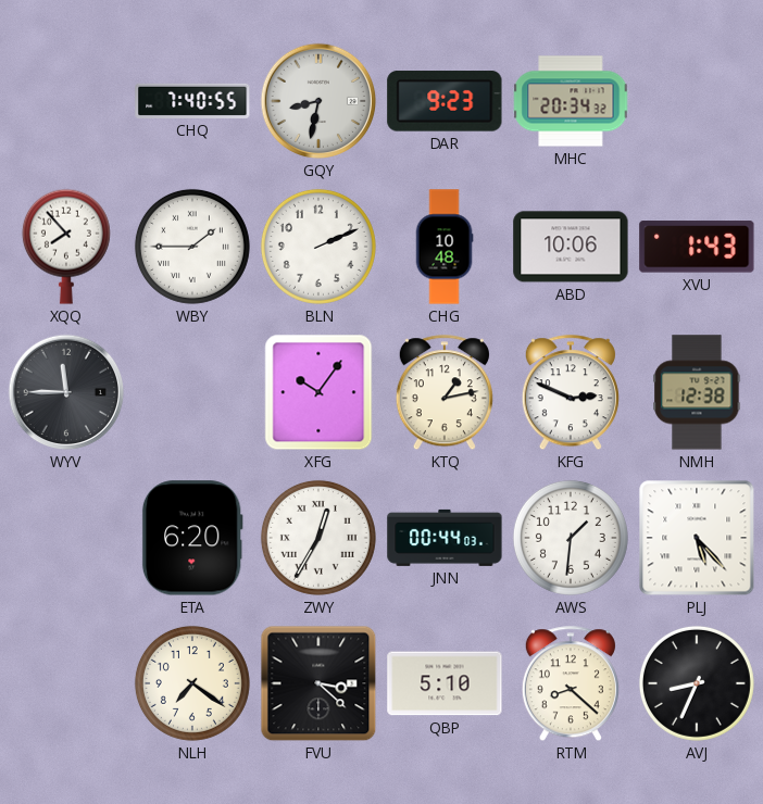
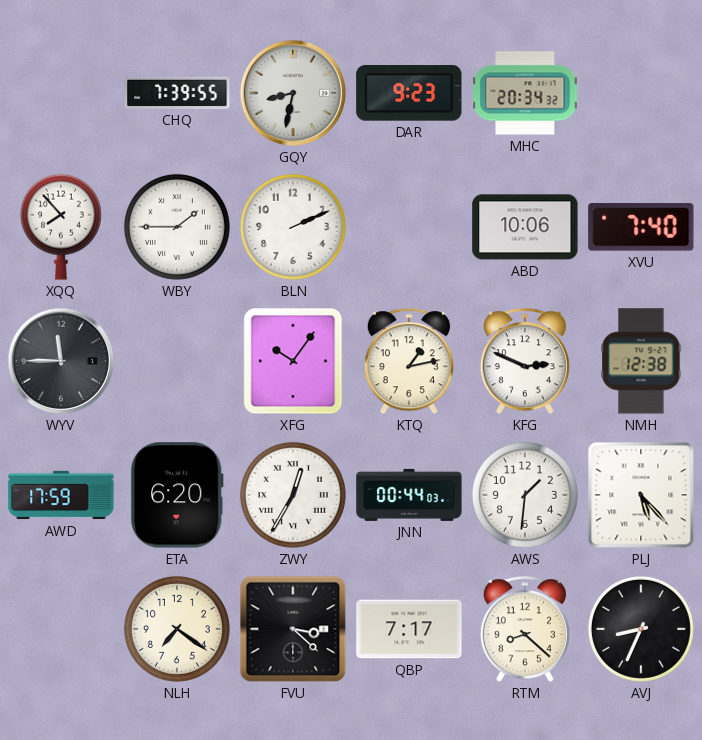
CHQ: 7:40 -> 7:39 (177, 93)
CHG: 10:48 -> none (445, 247)
XVU: 1:43 -> 7:40 (641, 227)
AWD: none -> 17:59 (61, 495)
QBP: 5:10 -> 7:17 (409, 629)
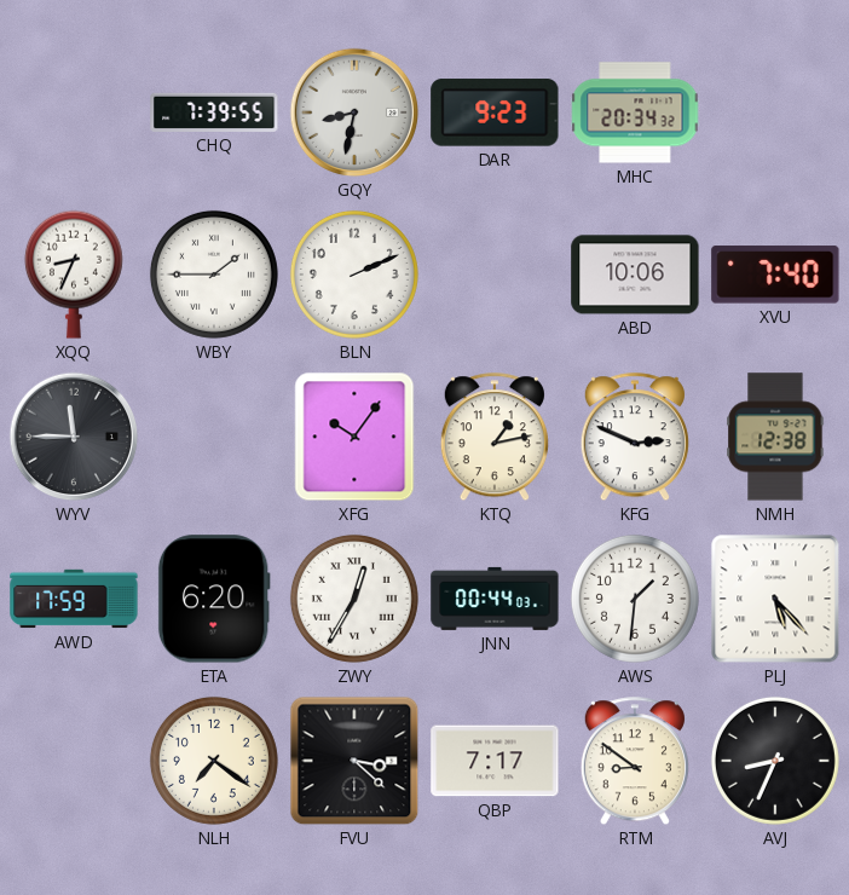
XQQ: 7:53 -> 8:34 (74, 275)
RTM: 8:22 -> 8:51 (635, 762)
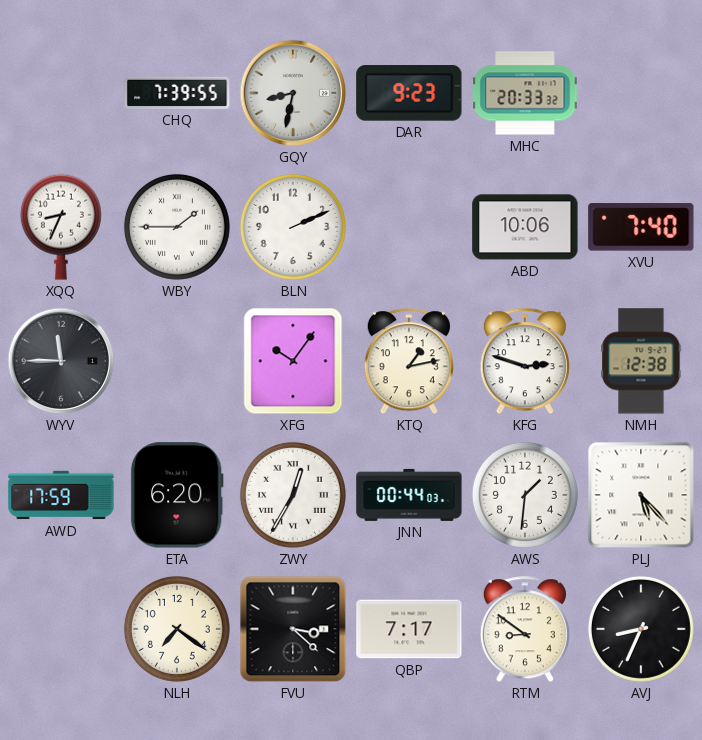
MHC: 20:34 -> 20:33 (525, 93)
KFG: 2:49 -> 2:48 (525, 362)
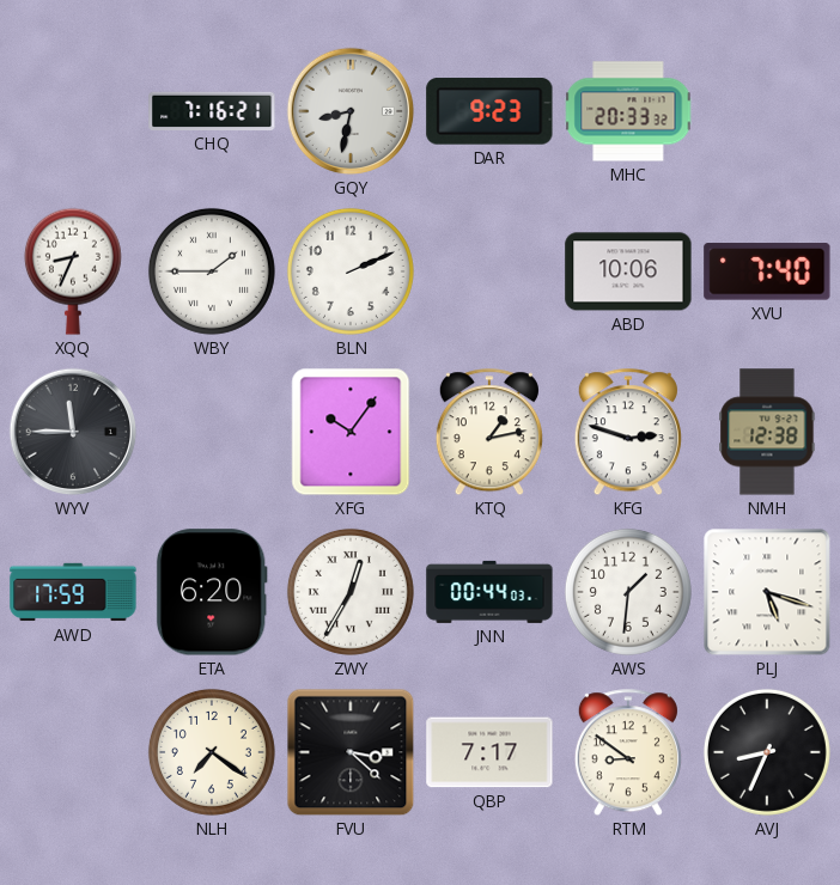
CHQ: 7:39 -> 7:16 (212, 111)
PLJ: 5:23 -> 5:18 (767, 592)
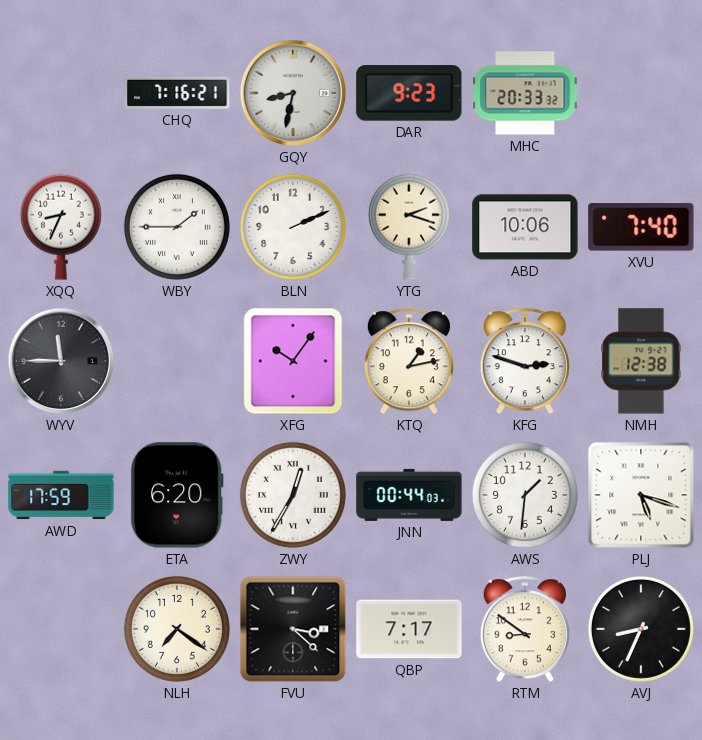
YTG: none -> 2:18 (409, 227)
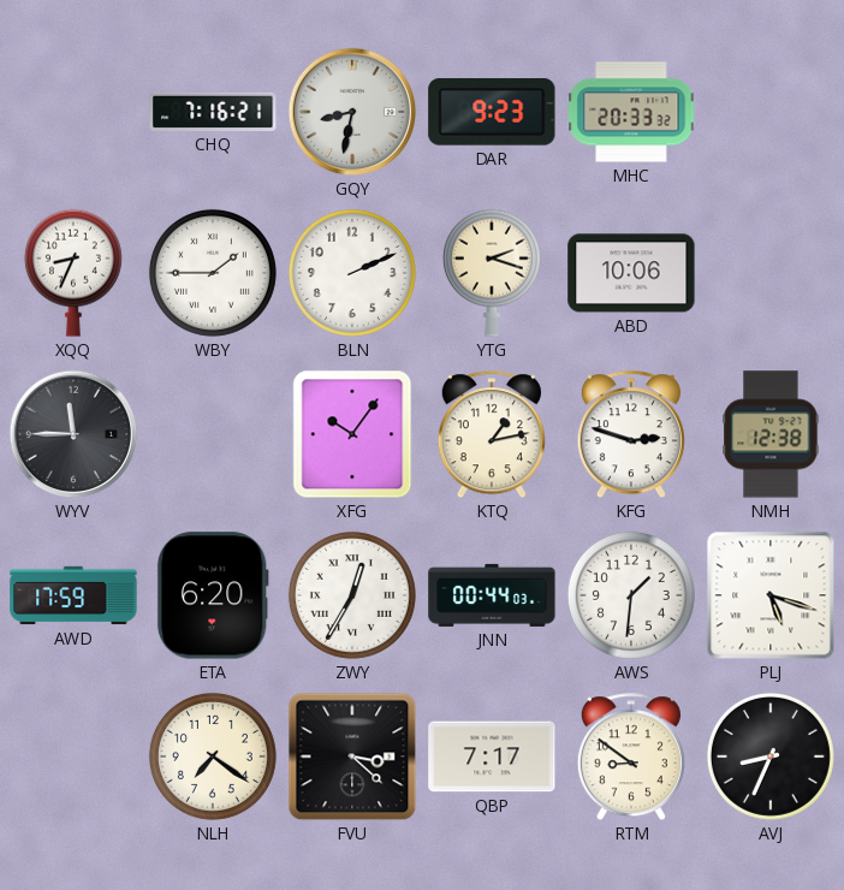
XVU: 7:40 -> none (641, 227)
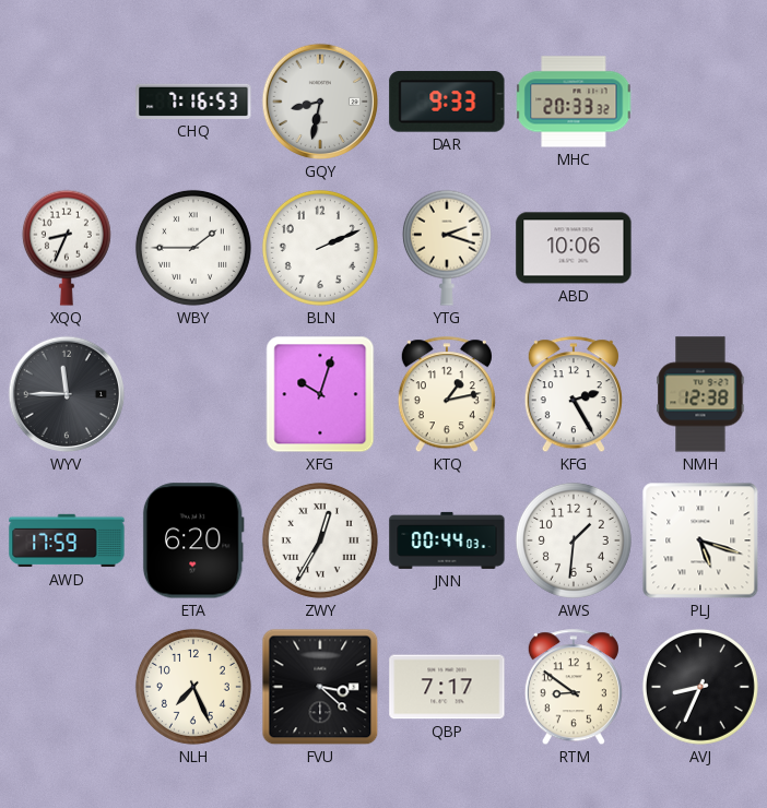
CHQ: 7:16:21 -> 7:16:53 (193, 102)
DAR: 9:23 -> 9:33 (447, 102)
XFG: 10:06 -> 10:03 (320, 394)
KFG: 2:48 -> 2:25 (574, 395)
NLH: 7:21 -> 7:26 (193, 687)
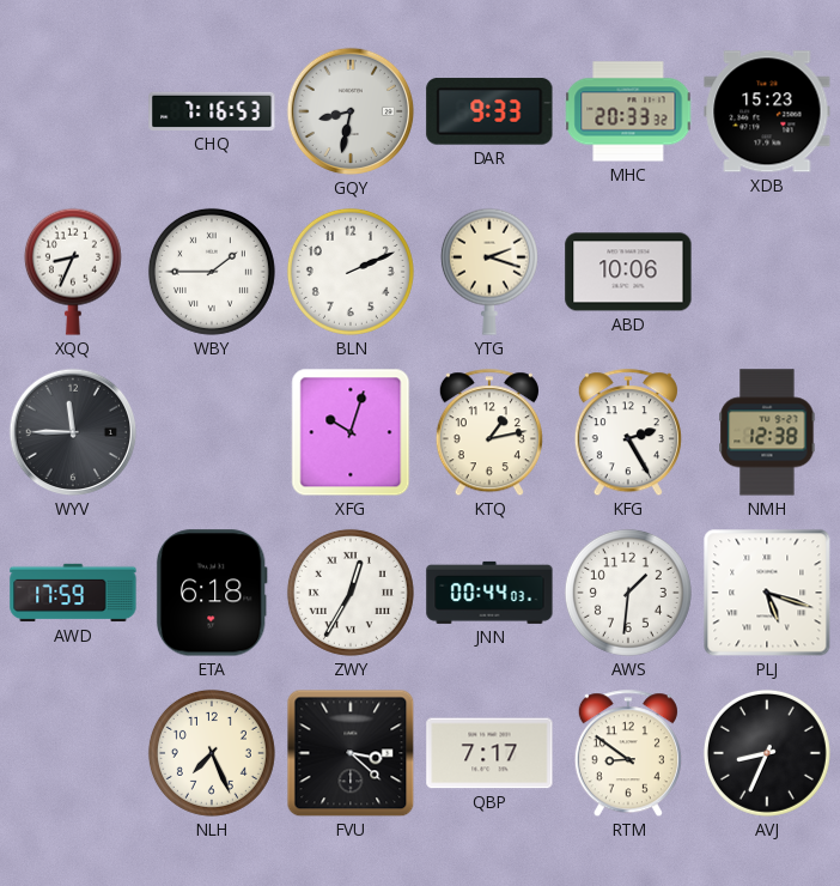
XDB: none -> 15:23 (767, 111)
ETA: 6:20 -> 6:18 (212, 593)
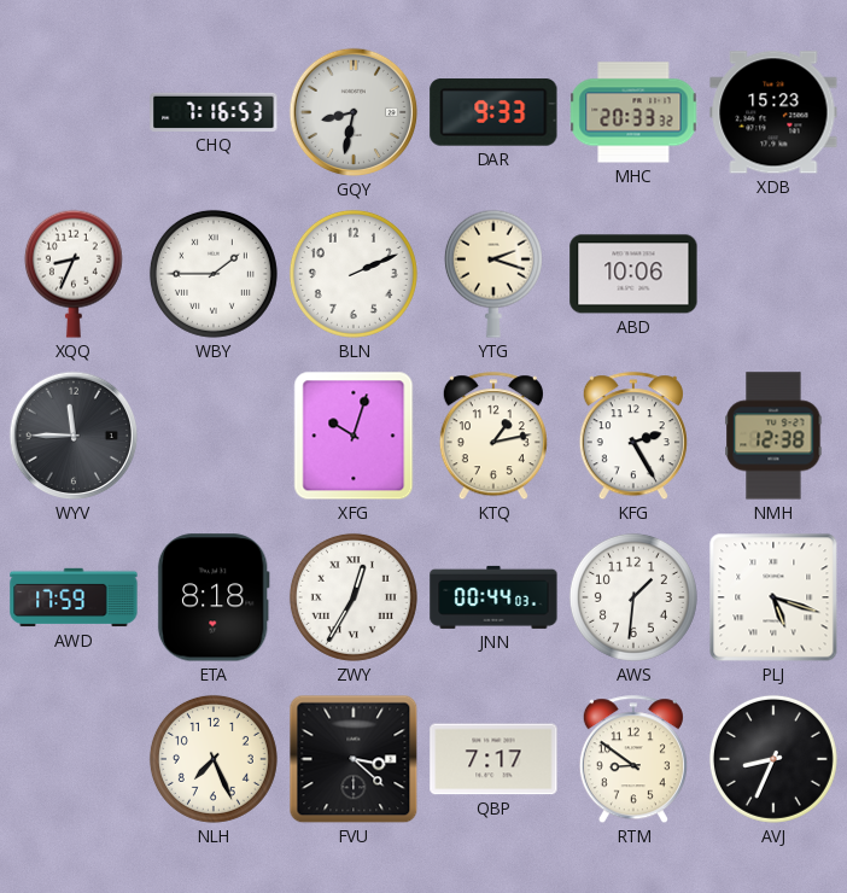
ETA: 6:18 -> 8:18 (214, 597)
